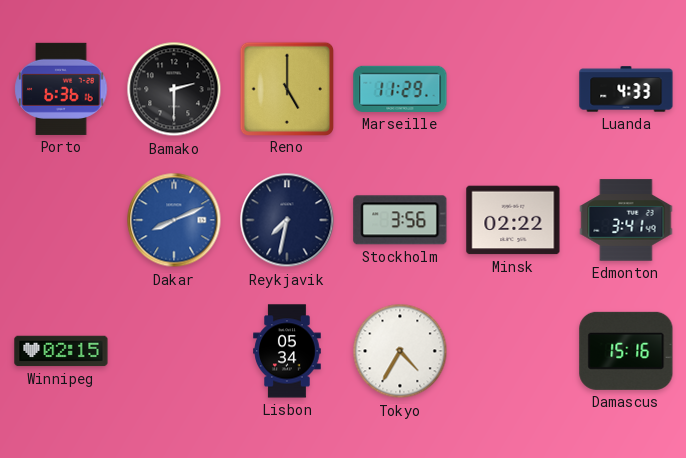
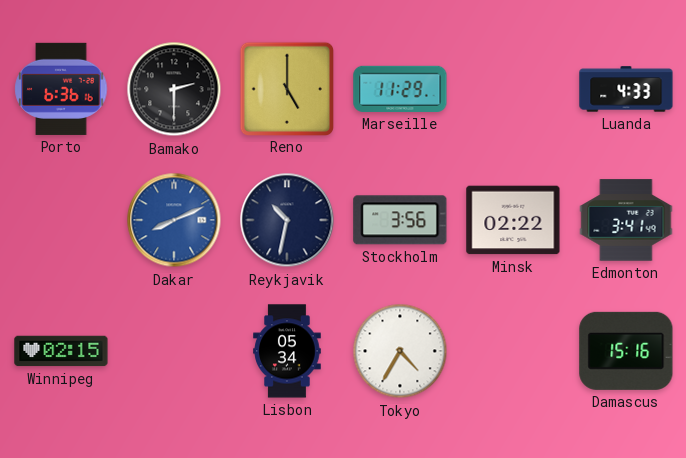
Reykjavik: 7:32 -> 10:32 (287, 220)
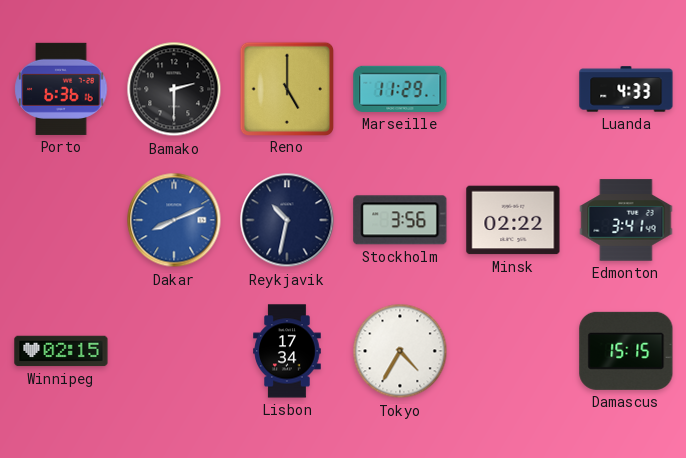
Lisbon: 05:34 -> 17:34 (287, 351)
Damascus: 15:16 -> 15:15 (626, 351)
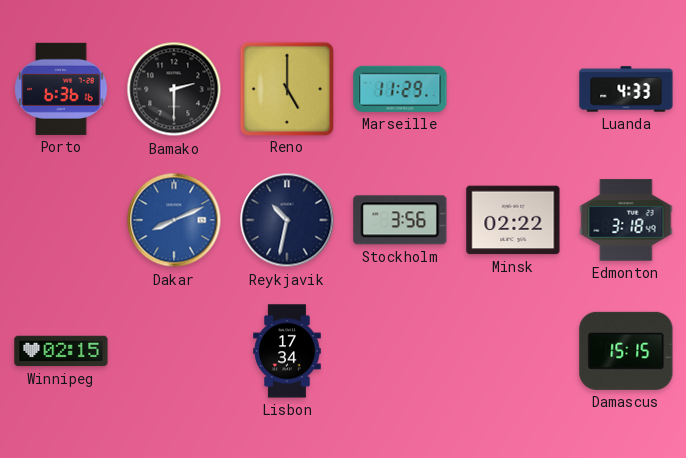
Edmonton: 3:41 -> 3:18 (626, 220)
Tokyo: 4:35 -> none (400, 351)
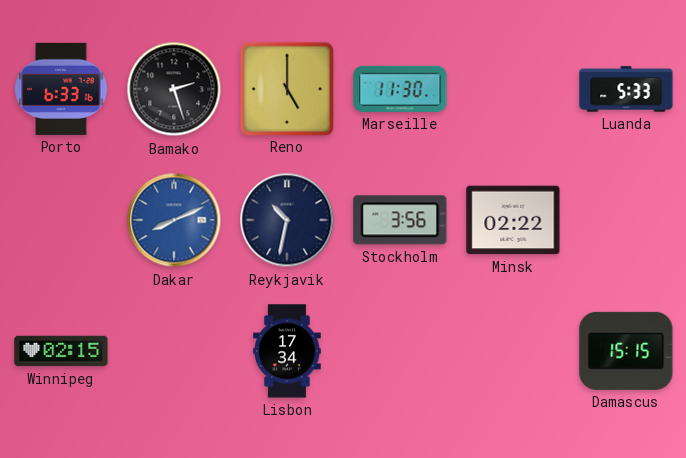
Porto: 6:36 -> 6:33 (61, 89)
Bamako: 2:30 -> 2:27 (174, 89)
Marseille: 11:29 -> 11:30 (400, 89)
Luanda: 4:33 -> 5:33 (626, 89)
Edmonton: 3:18 -> none (626, 220)
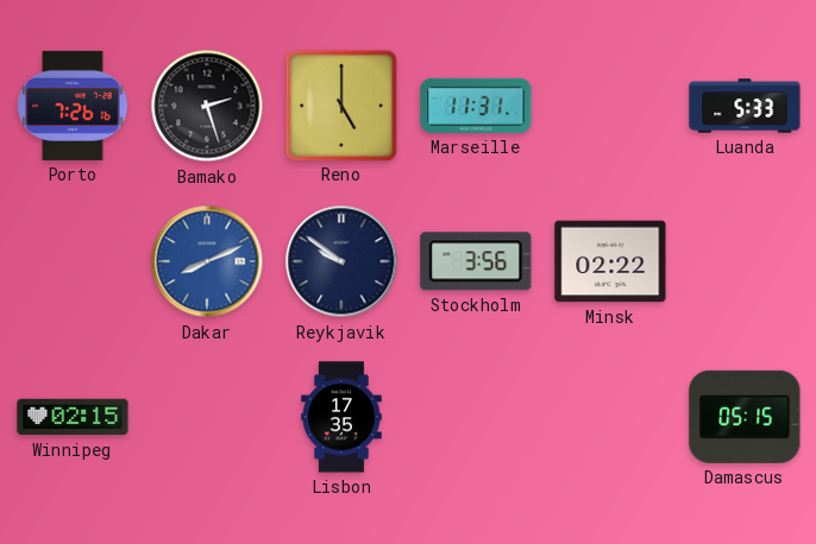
Porto: 6:33 -> 7:26 (73, 106)
Marseille: 11:30 -> 11:31 (476, 106)
Reykjavik: 10:32 -> 9:51 (341, 261)
Lisbon: 17:34 -> 17:35 (341, 417)
Damascus: 15:15 -> 05:15 (745, 417)
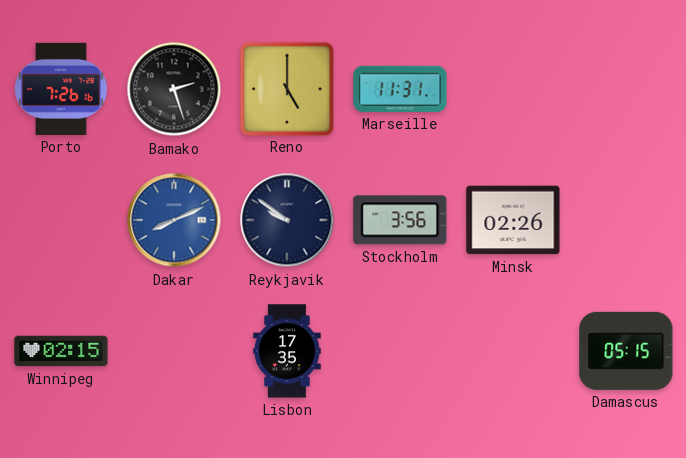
Luanda: 5:33 -> none (745, 106)
Minsk: 02:22 -> 02:26 (513, 220)
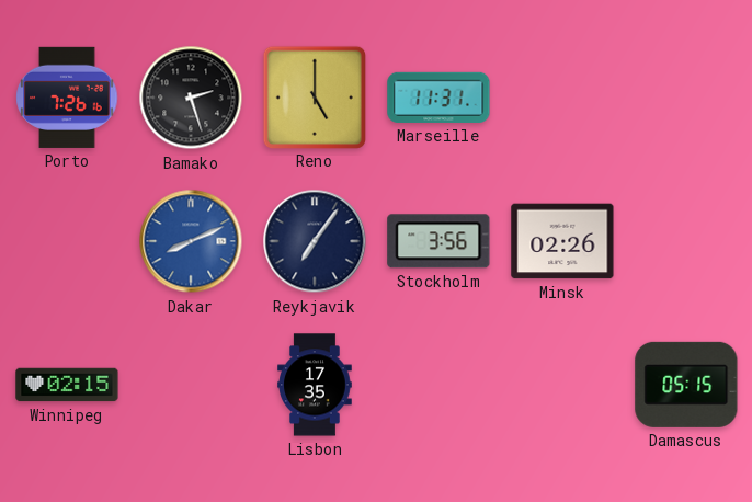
Reykjavik: 9:51 -> 7:06 (315, 241)
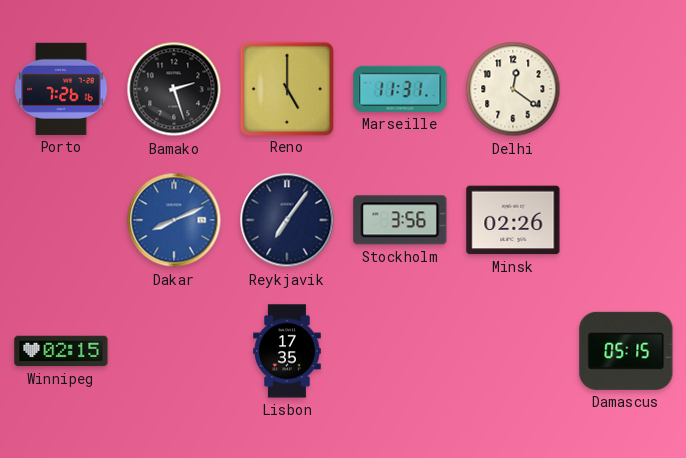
Delhi: none -> 12:21 (513, 89)
